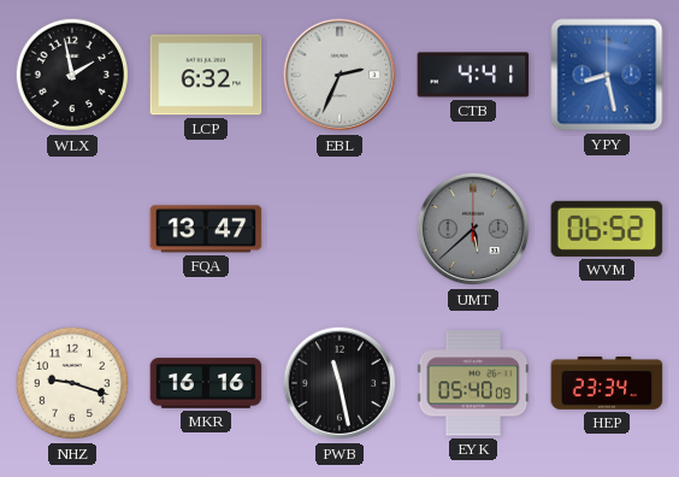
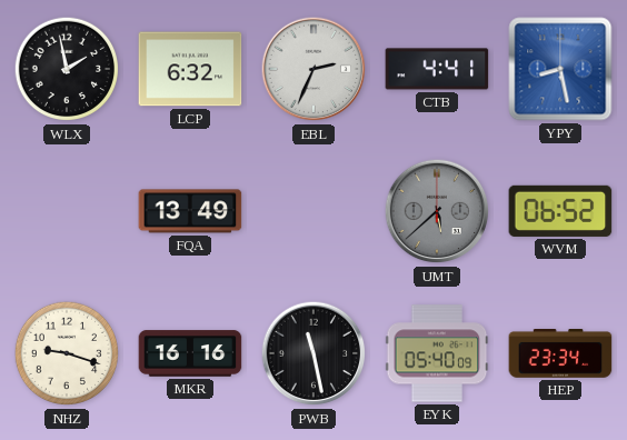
FQA: 13:47 -> 13:49 (190, 211)
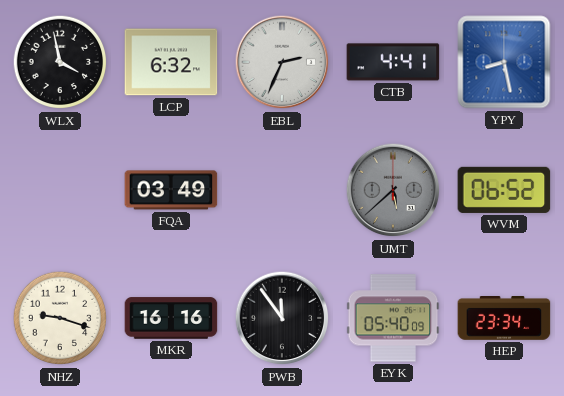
WLX: 1:58 -> 3:58 (60, 62)
FQA: 13:49 -> 03:49 (171, 190)
PWB: 11:28 -> 11:54 (282, 318)
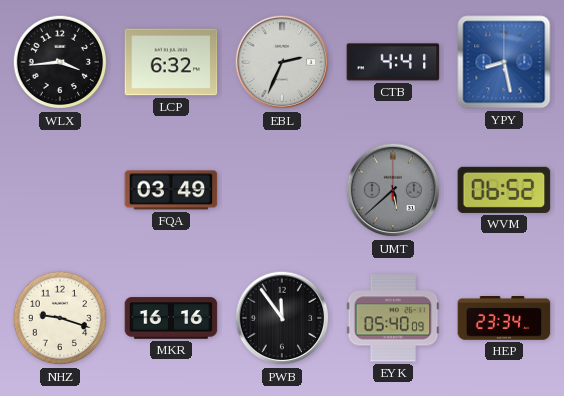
WLX: 3:58 -> 3:44 (60, 62)
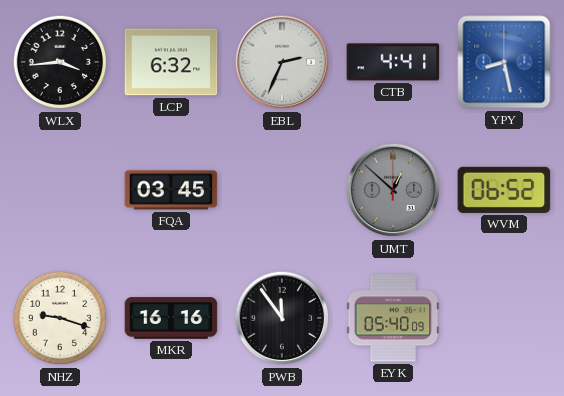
FQA: 03:49 -> 03:45 (171, 190)
UMT: 5:38 -> 12:52 (393, 190)
HEP: 23:34 -> none (504, 319)
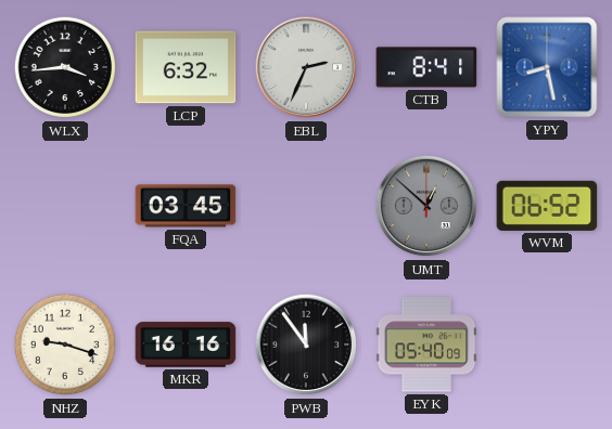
CTB: 4:41 -> 8:41 (426, 67)
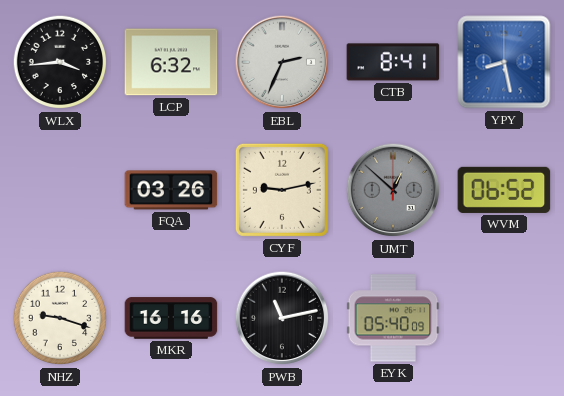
FQA: 03:45 -> 03:26 (171, 190)
CYF: none -> 9:13 (282, 190)
PWB: 11:54 -> 11:13 (282, 318)
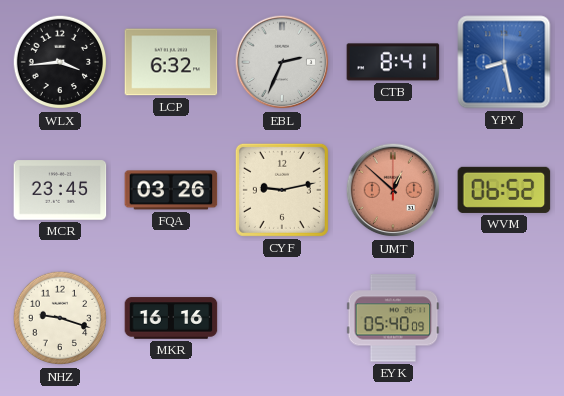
MCR: none -> 23:45 (60, 190)
UMT dial: grey -> salmon (393, 190)
PWB: 11:13 -> none (282, 318)
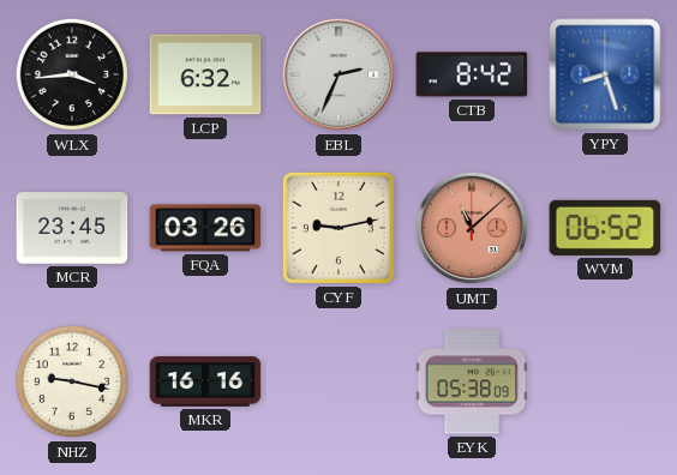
CTB: 8:41 -> 8:42 (472, 74)
YPY: 8:28 -> 8:27 (605, 74)
UMT: 12:52 -> 11:08 (472, 228)
NHZ: 9:18 -> 9:17 (72, 381)
EYK: 05:40 -> 05:38 (472, 381)
